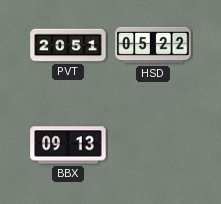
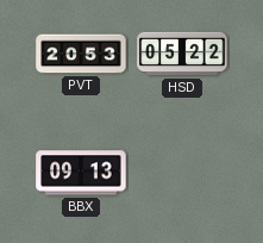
PVT: 20:51 -> 20:53 (81, 54)
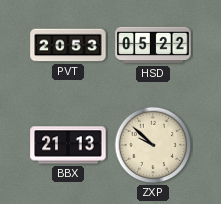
BBX: 09:13 -> 21:13 (68, 145)
ZXP: none -> 9:52 (153, 145)
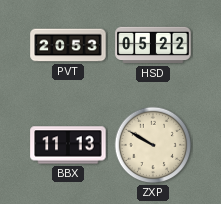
BBX: 21:13 -> 11:13 (68, 145)
ZXP: 9:52 -> 9:50 (153, 145)
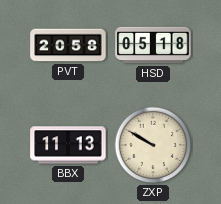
PVT: 20:53 -> 20:58 (68, 45)
HSD: 05:22 -> 05:18 (153, 45)
